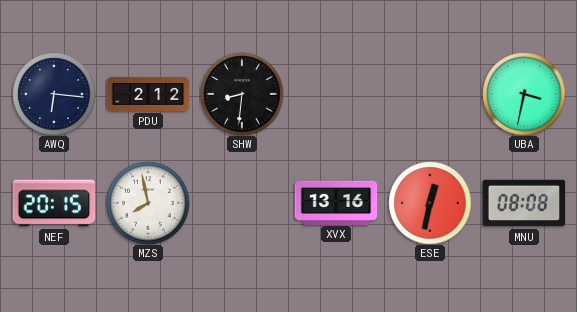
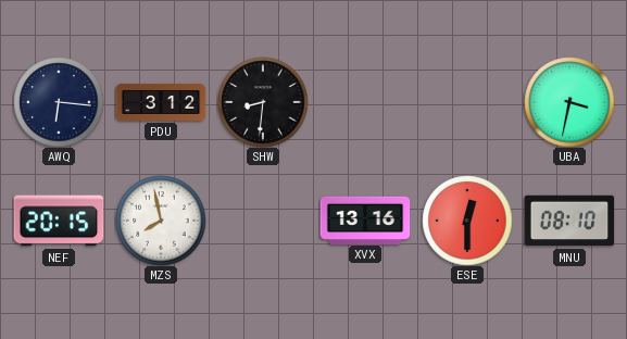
PDU: 2:12 -> 3:12 (161, 102)
ESE: 12:32 -> 12:30 (467, 221)
MNU: 08:08 -> 08:10 (569, 221)
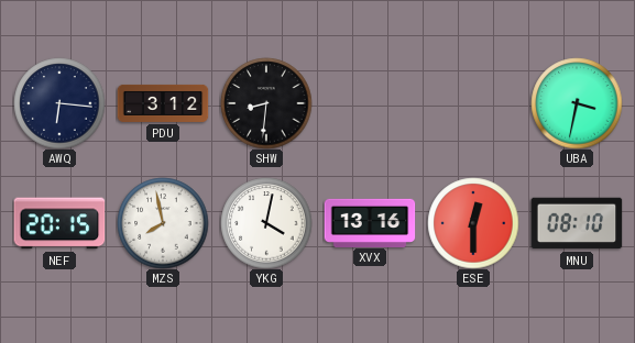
YKG: none -> 4:02 (266, 223)
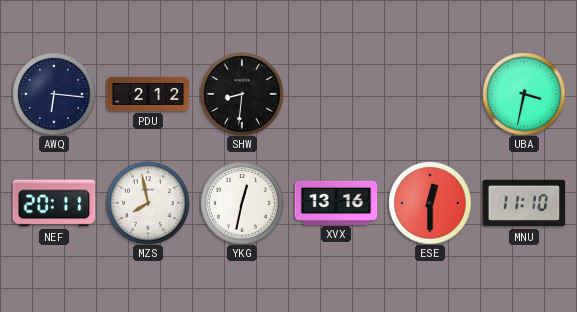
PDU: 3:12 -> 2:12 (148, 94)
NEF: 20:15 -> 20:11 (54, 203)
YKG: 4:02 -> 12:32 (242, 203)
MNU: 08:10 -> 11:10 (524, 203)
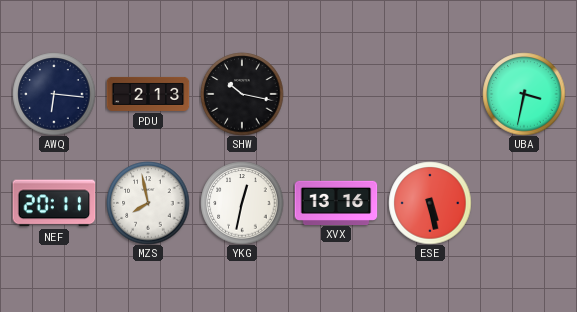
PDU: 2:12 -> 2:13 (148, 94)
SHW: 8:31 -> 10:17 (242, 94)
ESE: 12:30 -> 5:28 (430, 203)
MNU: 11:10 -> none (524, 203)
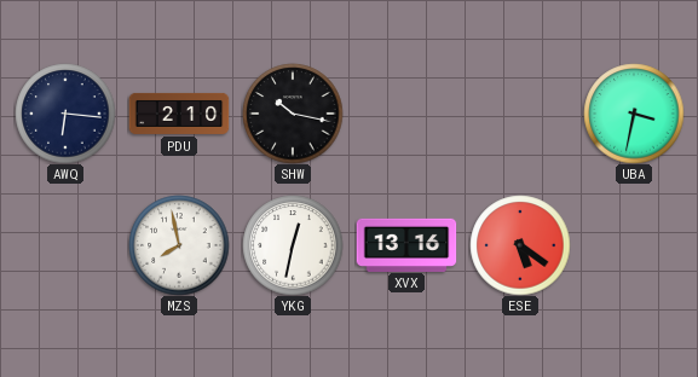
PDU: 2:13 -> 2:10 (179, 114)
NEF: 20:11 -> none (54, 203)
ESE: 5:28 -> 5:21 (520, 245)
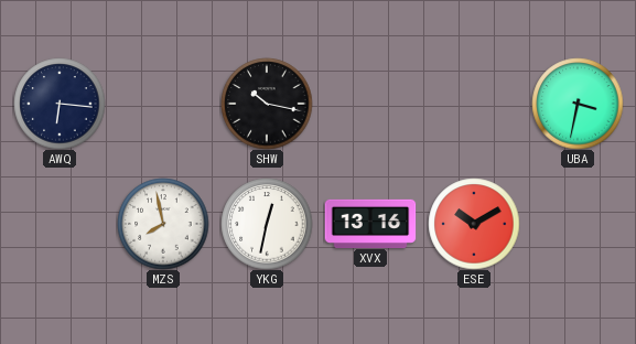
PDU: 2:10 -> none (179, 114)
ESE: 5:21 -> 10:10 (474, 224)
